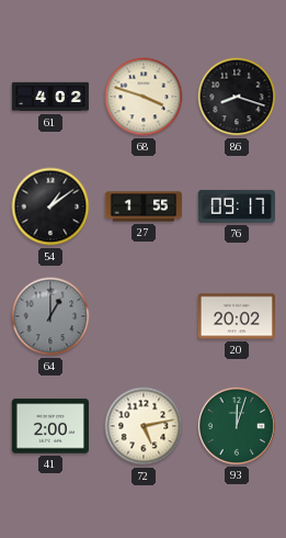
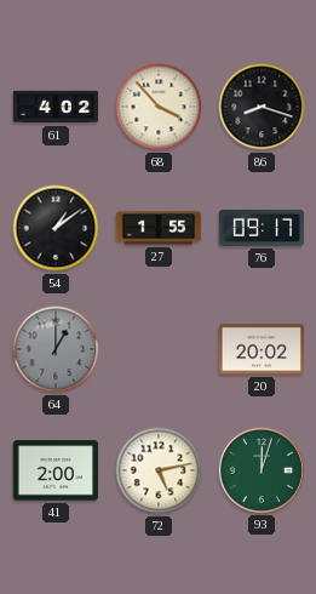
68: 3:48 -> 3:53 (159, 107)
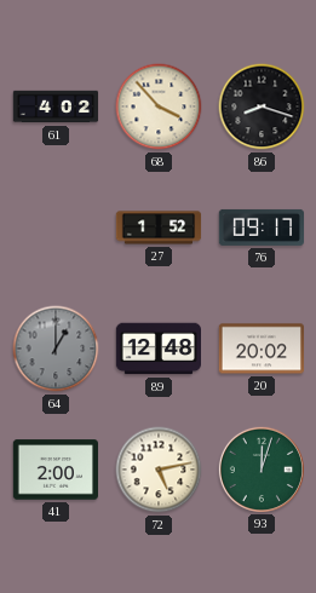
54: 1:09 -> none (56, 228)
27: 1:55 -> 1:52 (159, 228)
89: none -> 12:48 (159, 349)
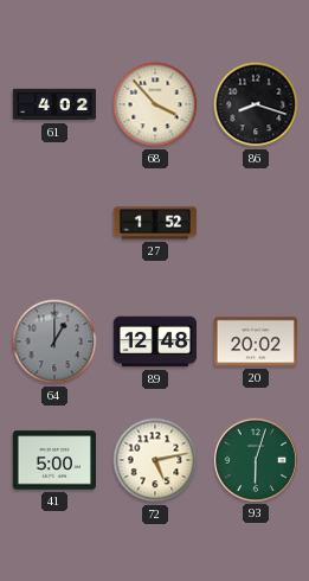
76: 09:17 -> none (262, 228)
41: 2:00 -> 5:00 (53, 460)
93: 12:03 -> 6:03 (255, 459)
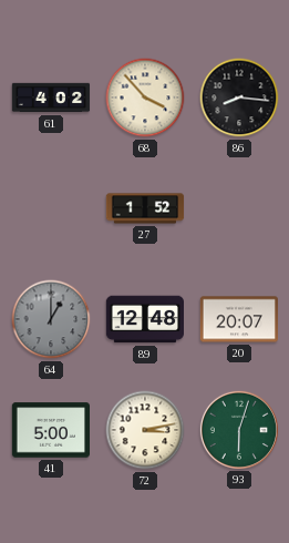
86: 8:18 -> 8:16 (239, 98)
20: 20:02 -> 20:07 (238, 319)
72: 5:13 -> 3:13 (145, 430)
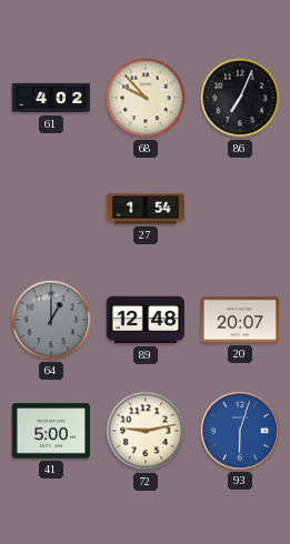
68: 3:53 -> 9:53 (146, 98)
86: 8:16 -> 7:04 (240, 98)
27: 1:52 -> 1:54 (146, 209)
72: 3:13 -> 9:13 (146, 431)
93 dial: green -> blue (239, 430)
